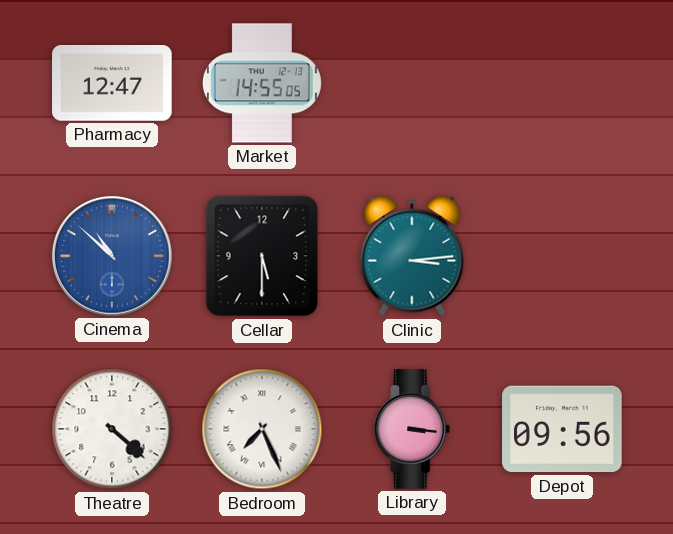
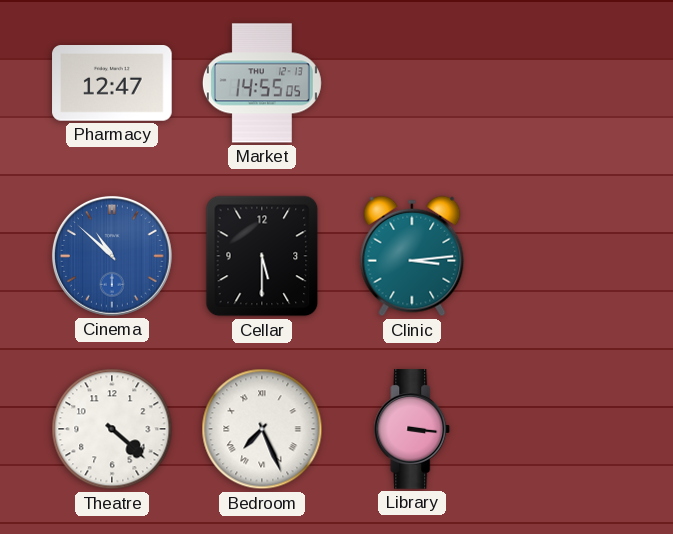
Depot: 09:56 -> none (562, 429)
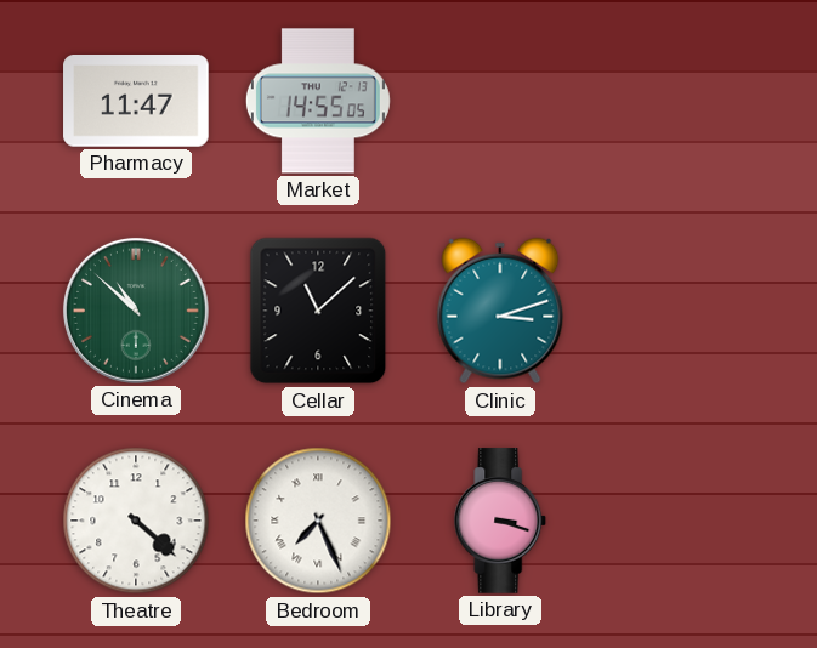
Pharmacy: 12:47 -> 11:47 (136, 102)
Cinema dial: blue -> green (136, 311)
Cellar: 5:30 -> 11:08 (318, 311)
Clinic: 3:14 -> 3:12 (500, 311)
Library: 3:16 -> 3:18 (500, 521)
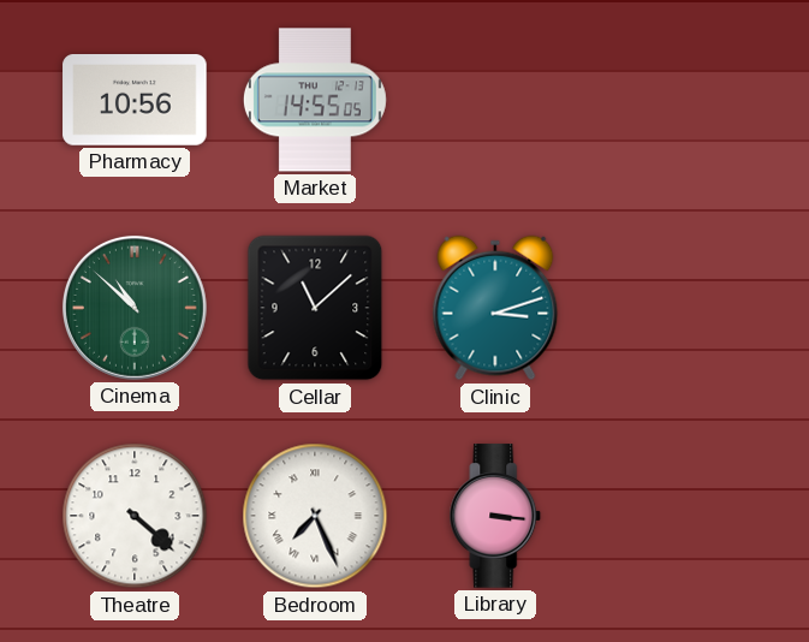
Pharmacy: 11:47 -> 10:56 (135, 101)
Library: 3:18 -> 3:16 (495, 516)
